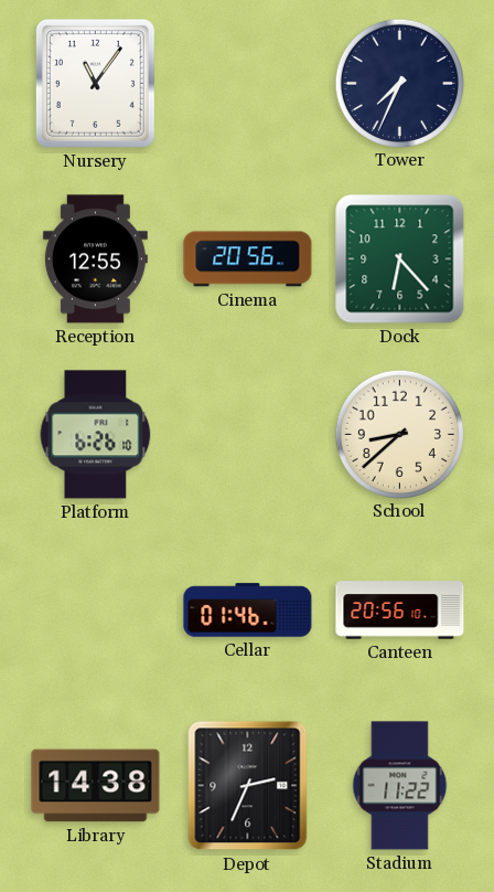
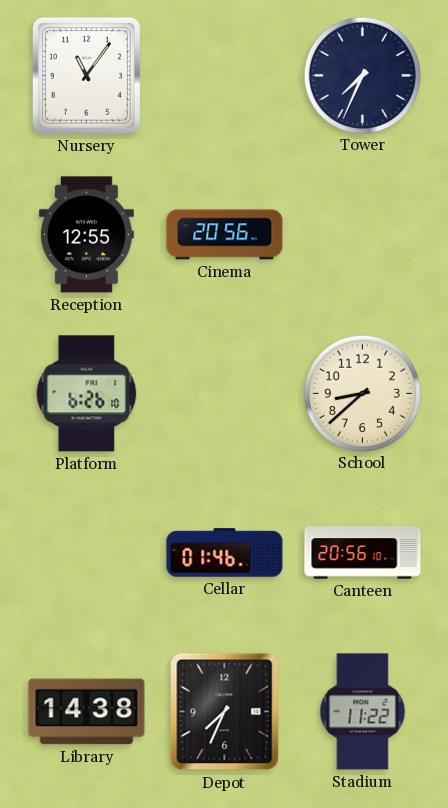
Dock: 6:23 -> none (400, 259)
Depot: 2:34 -> 7:34 (225, 712)
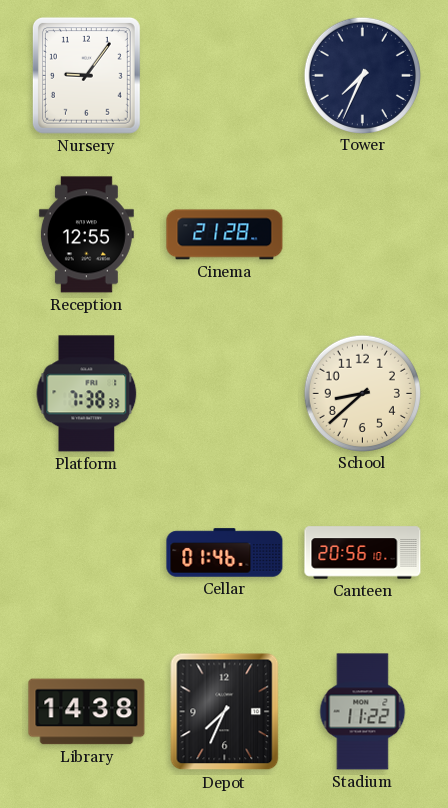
Nursery: 11:06 -> 9:06 (86, 75)
Cinema: 20:56 -> 21:28 (225, 235)
Platform: 6:26 -> 7:38 (87, 394)
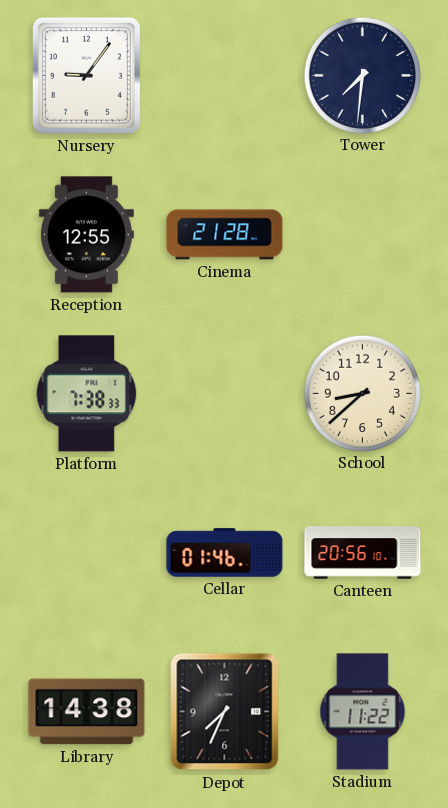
Tower: 7:34 -> 7:31 (362, 75)
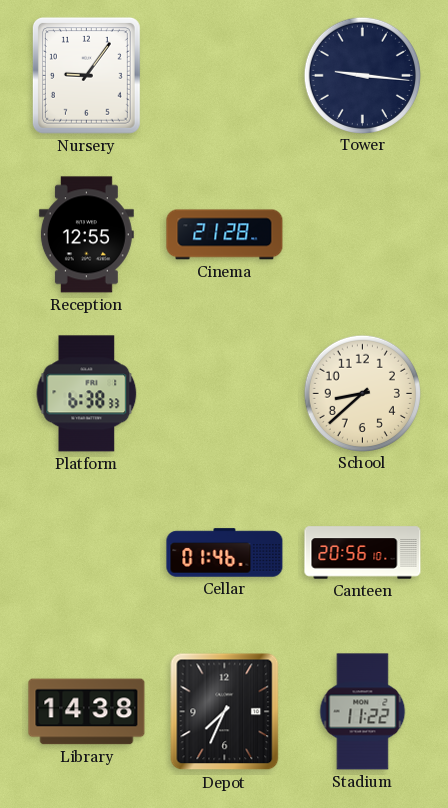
Tower: 7:31 -> 9:16 (362, 75)
Platform: 7:38 -> 6:38 (87, 394)
